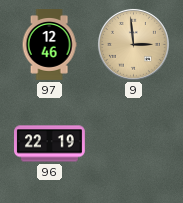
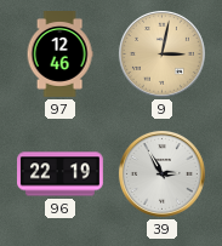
9: 2:59 -> 3:02 (161, 53)
39: none -> 2:55 (161, 173)
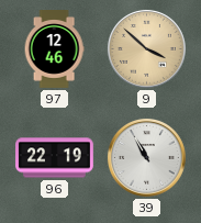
9: 3:02 -> 3:52 (146, 48)
39: 2:55 -> 10:55 (146, 157)
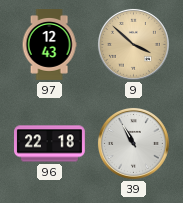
97: 12:46 -> 12:43 (49, 45)
96: 22:19 -> 22:18 (50, 144)
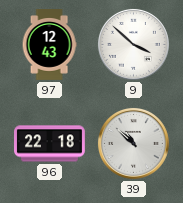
9 dial: champagne -> white (133, 44)
39: 10:55 -> 10:52 (133, 143)
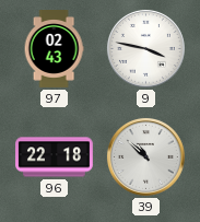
97: 12:43 -> 02:43 (54, 49)
9: 3:52 -> 3:47 (145, 48)
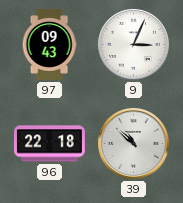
97: 02:43 -> 09:43 (49, 45)
9: 3:47 -> 3:04 (133, 44)
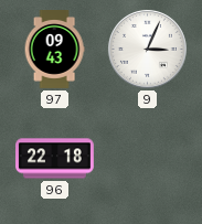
39: 10:52 -> none (133, 143)
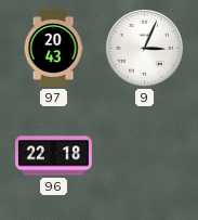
97: 09:43 -> 20:43 (53, 49)
